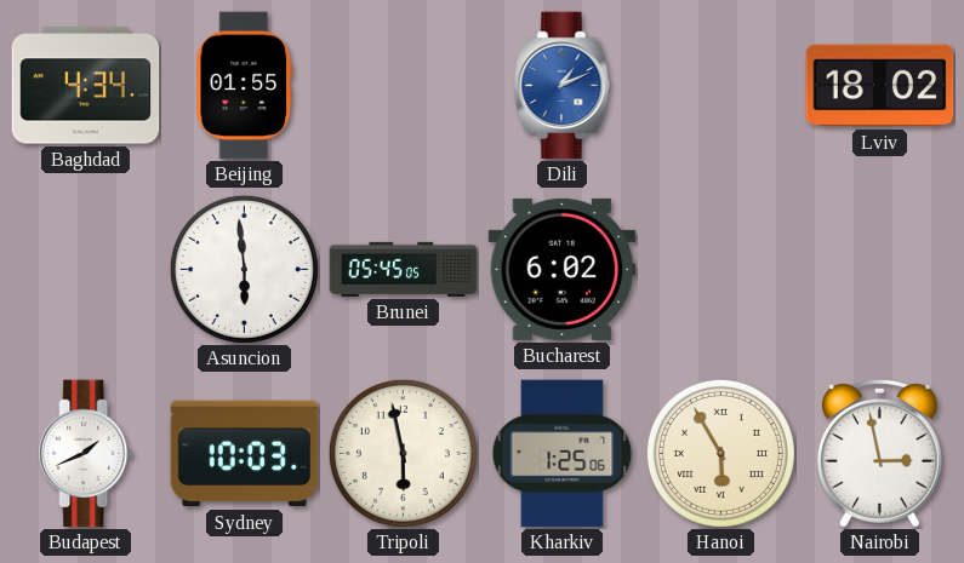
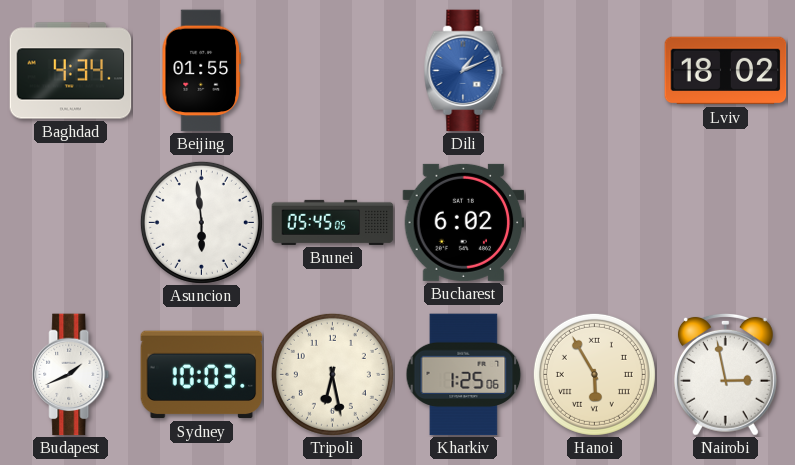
Tripoli: 5:58 -> 6:28 (332, 374)
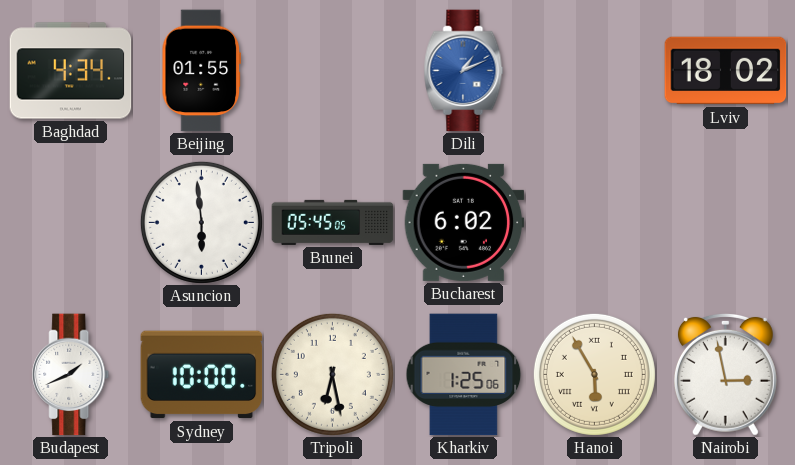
Sydney: 10:03 -> 10:00 (202, 375)
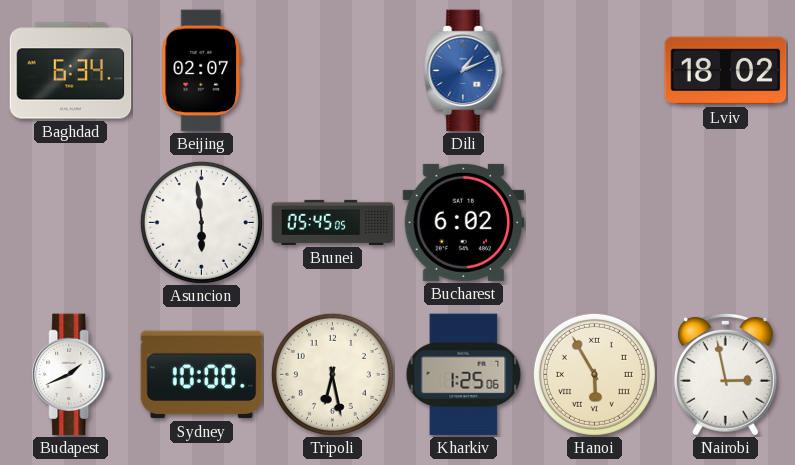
Baghdad: 4:34 -> 6:34 (71, 71)
Beijing: 01:55 -> 02:07 (201, 71)
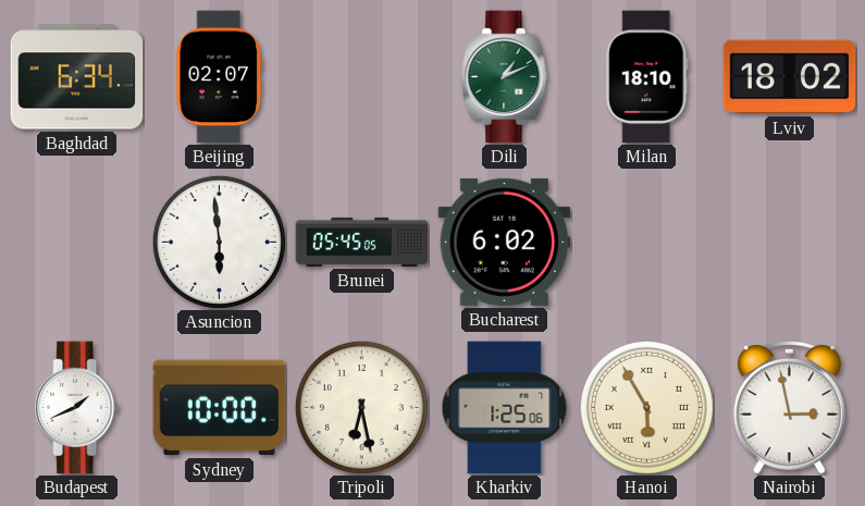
Dili dial: blue -> green (505, 77)
Milan: none -> 18:10 (647, 77)
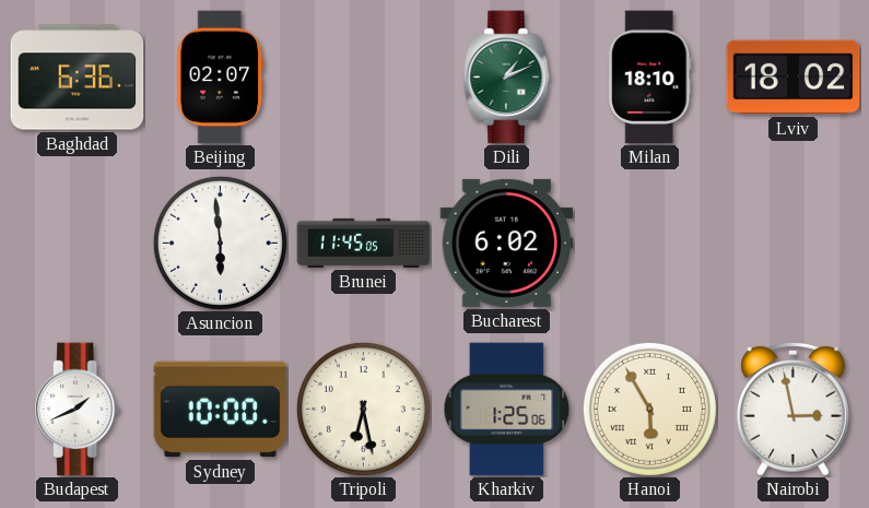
Baghdad: 6:34 -> 6:36 (78, 78)
Brunei: 05:45 -> 11:45 (364, 243)
